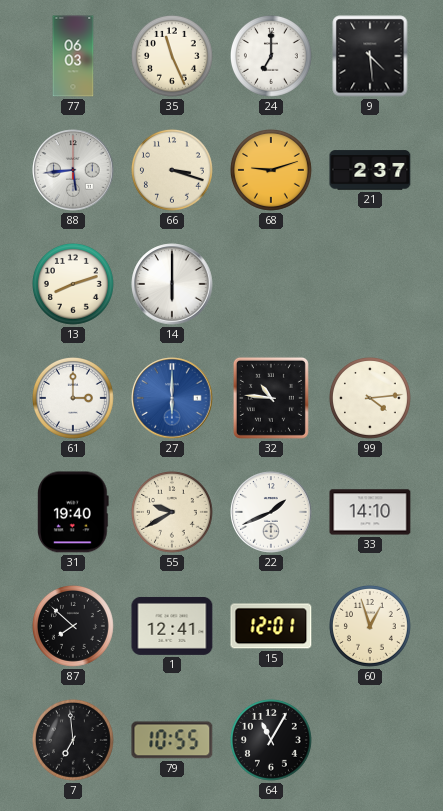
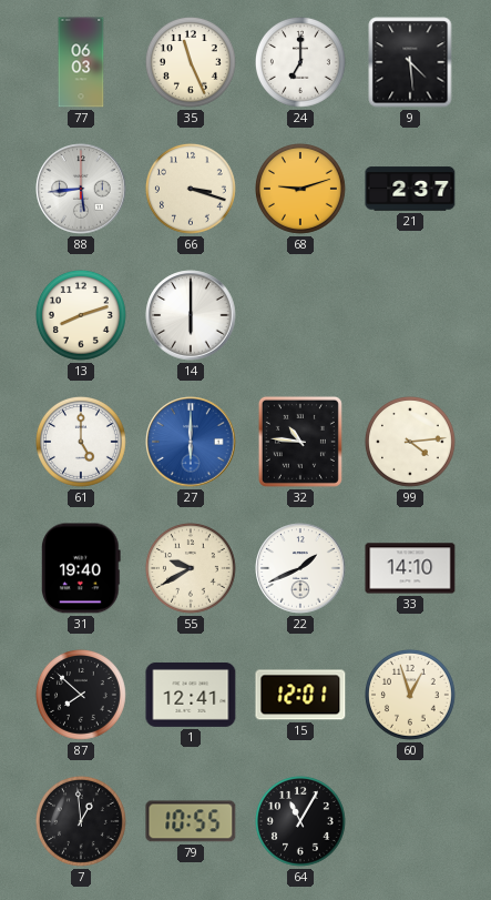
61: 3:00 -> 5:00 (81, 442)
7: 6:59 -> 12:59 (81, 821)
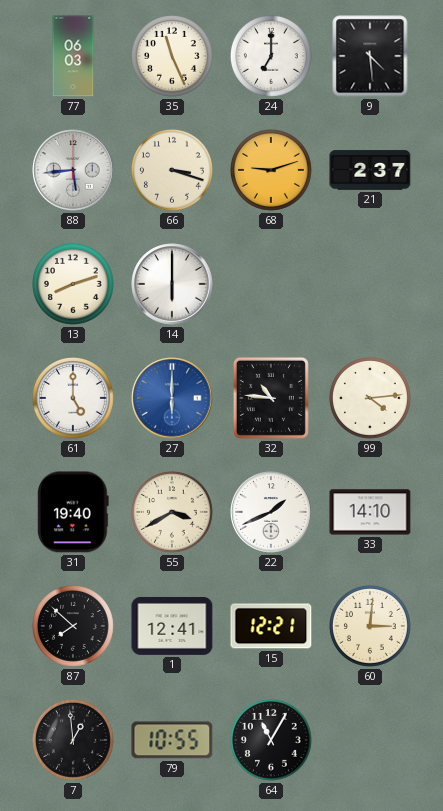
55: 9:40 -> 3:40 (172, 512)
15: 12:01 -> 12:21 (271, 626)
60: 12:57 -> 3:01 (370, 626)
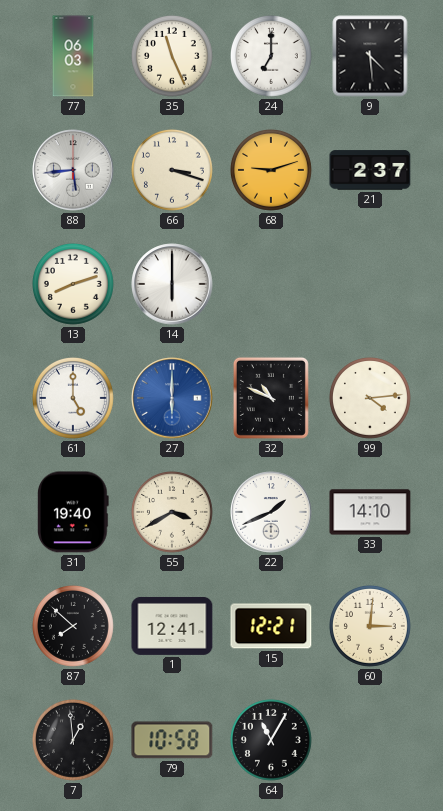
32: 10:46 -> 10:49 (271, 398)
79: 10:55 -> 10:58 (172, 740)
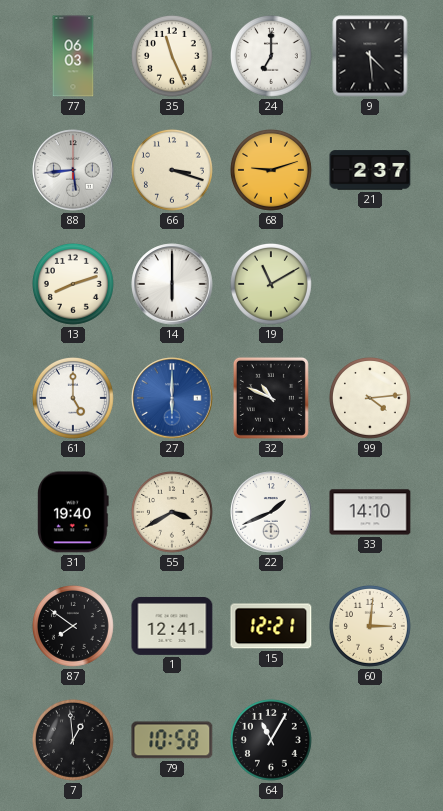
19: none -> 11:10 (271, 284)
87: 7:52 -> 7:51 (73, 626)
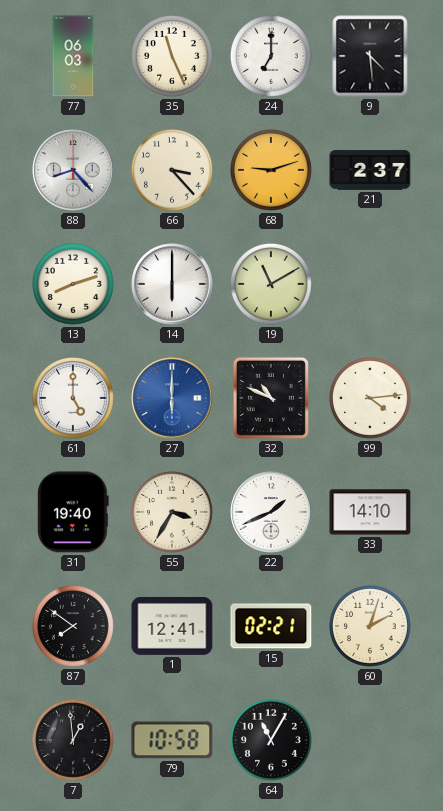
88: 5:44 -> 8:23 (73, 170)
66: 3:18 -> 3:23 (172, 170)
55: 3:40 -> 3:35 (172, 512)
15: 12:21 -> 02:21 (271, 626)
60: 3:01 -> 2:03 (370, 626)
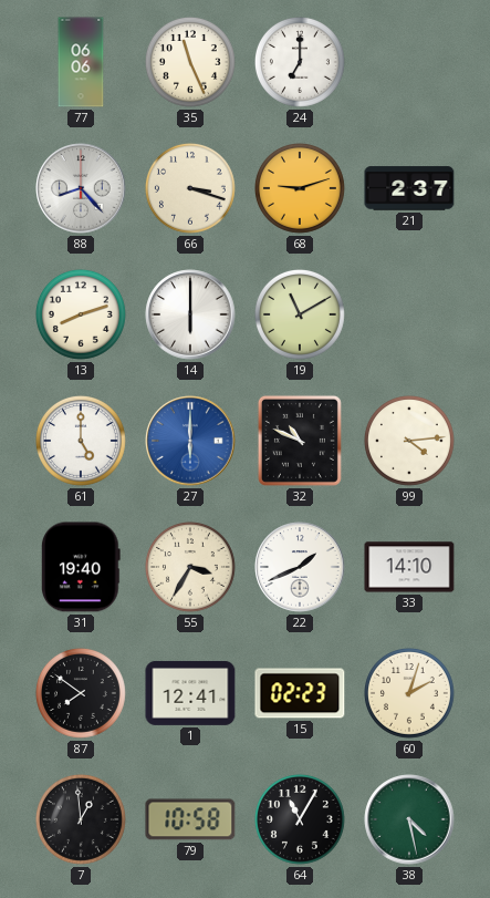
77: 06:03 -> 06:06 (81, 62)
9: 4:29 -> none (370, 56)
66: 3:23 -> 3:18 (190, 188)
15: 02:21 -> 02:23 (300, 693)
38: none -> 4:28 (409, 819)
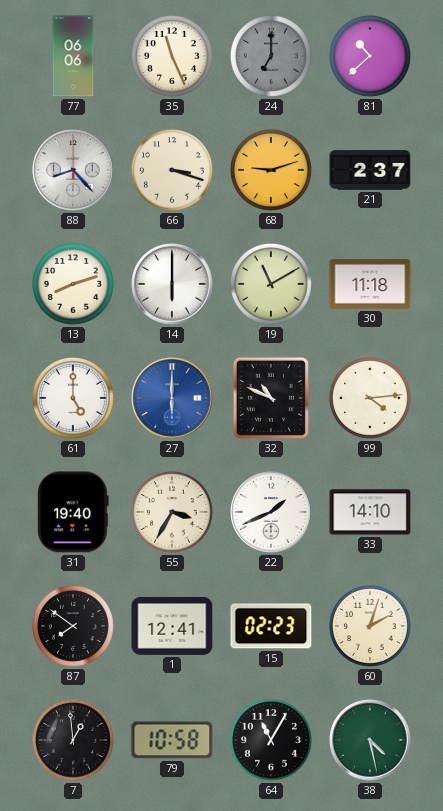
24 dial: white -> grey (271, 56)
81: none -> 10:38 (370, 56)
30: none -> 11:18 (370, 284)
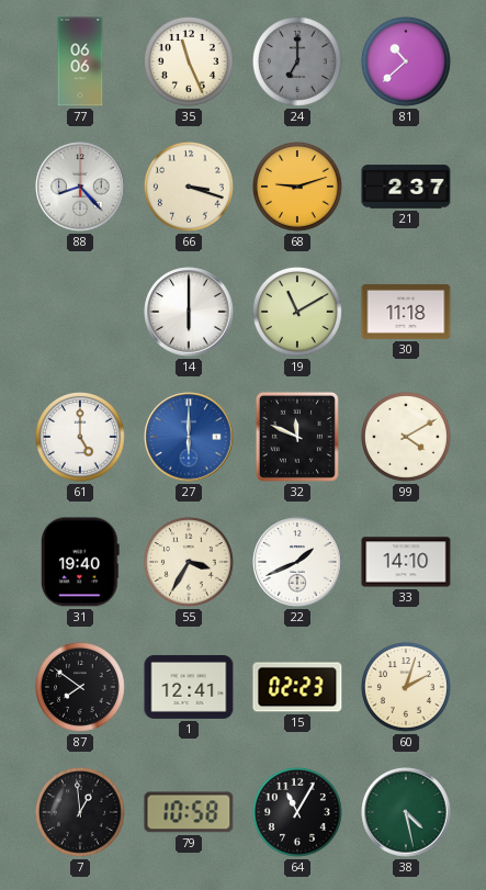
13: 8:12 -> none (73, 284)
32: 10:49 -> 11:49 (297, 437)
99: 4:14 -> 4:10 (406, 437)
